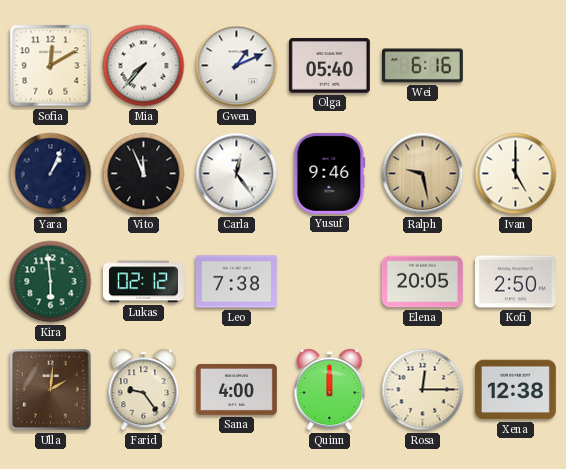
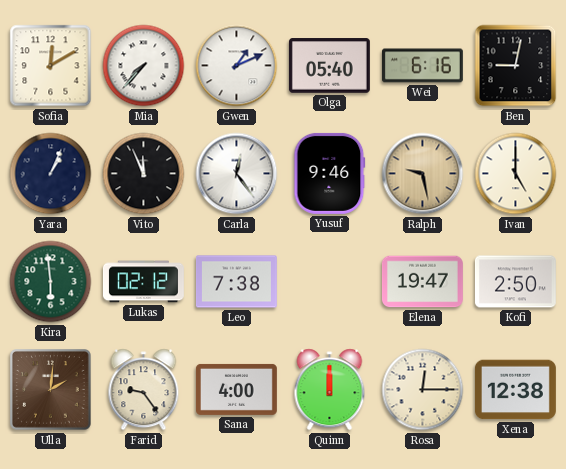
Ben: none -> 9:02 (516, 66)
Elena: 20:05 -> 19:47 (422, 282)
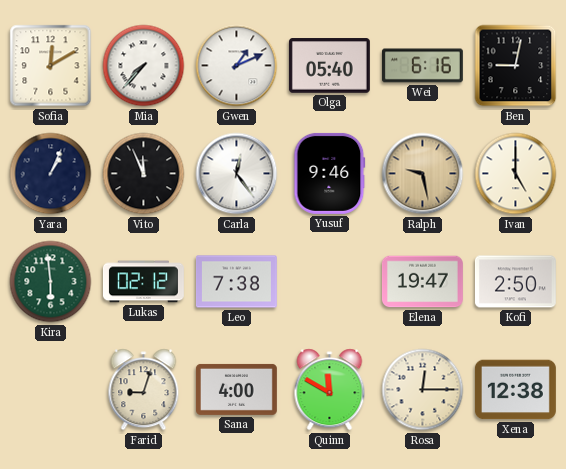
Ulla: 2:01 -> none (51, 390)
Farid: 9:24 -> 9:03 (144, 390)
Quinn: 12:00 -> 11:50 (330, 390)
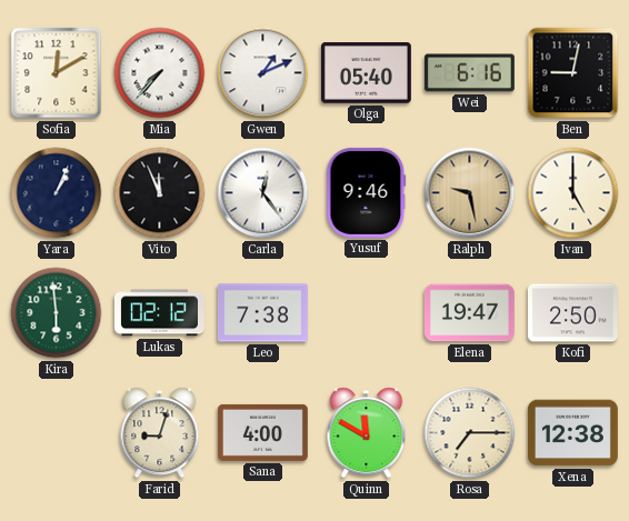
Rosa: 12:15 -> 7:15 (470, 433)
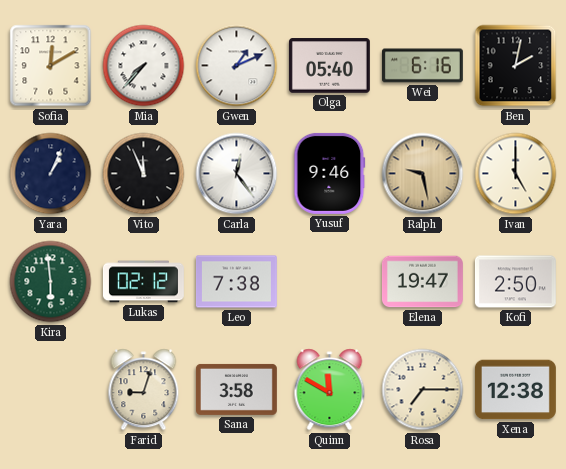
Ben: 9:02 -> 2:02 (516, 66)
Sana: 4:00 -> 3:58 (236, 389)
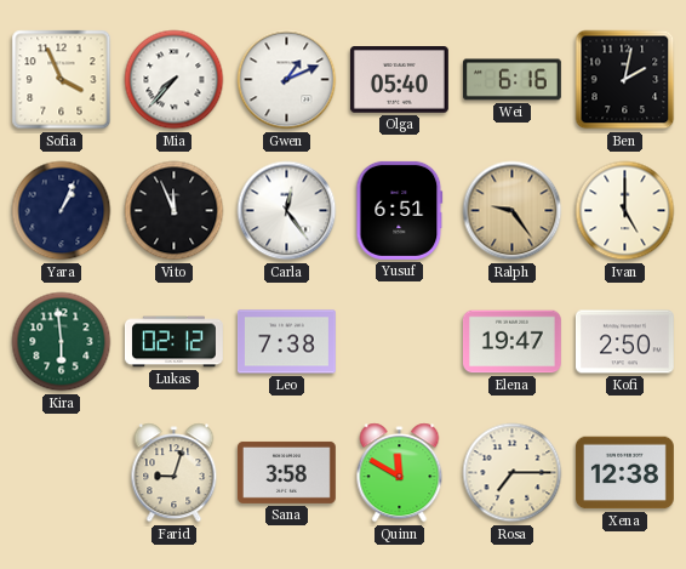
Sofia: 12:10 -> 3:56 (62, 80)
Yusuf: 9:46 -> 6:51 (400, 210)
Ralph: 9:28 -> 9:24 (513, 211)
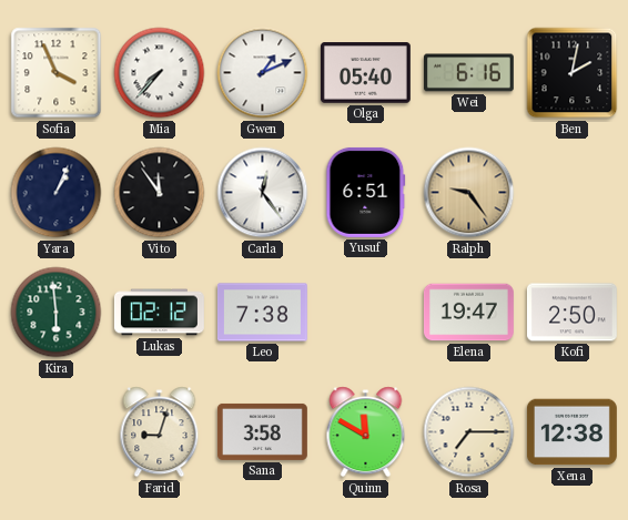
Vito: 11:56 -> 11:54 (160, 193)
Ivan: 5:00 -> none (625, 211)
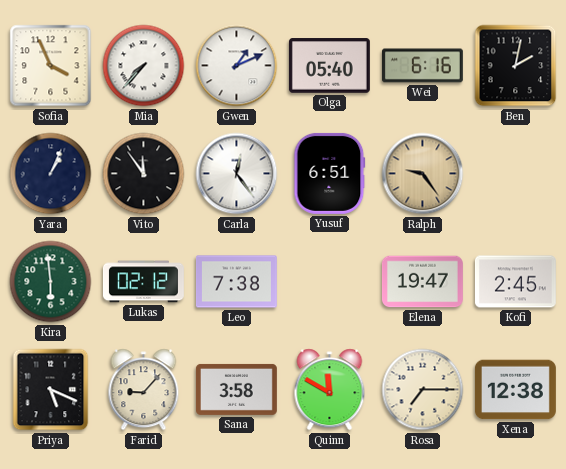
Kofi: 2:50 -> 2:45 (515, 282)
Priya: none -> 5:19 (51, 390)
Farid: 9:03 -> 9:07 (144, 390)
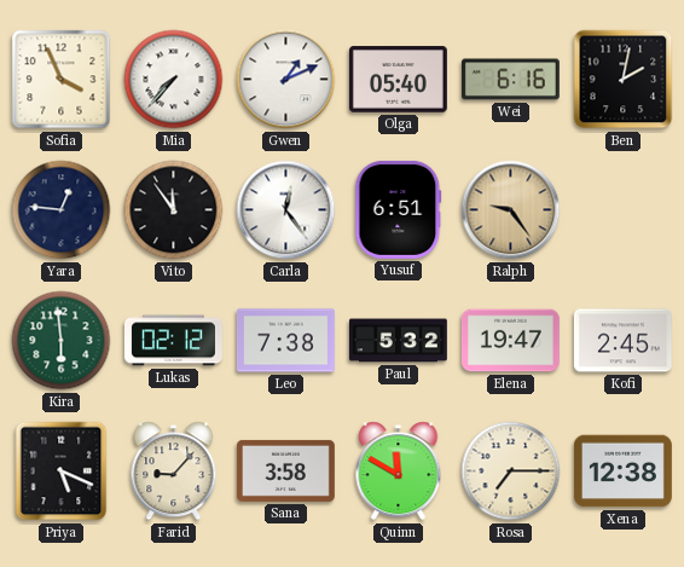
Yara: 1:04 -> 12:46 (62, 210)
Paul: none -> 5:32 (398, 341)
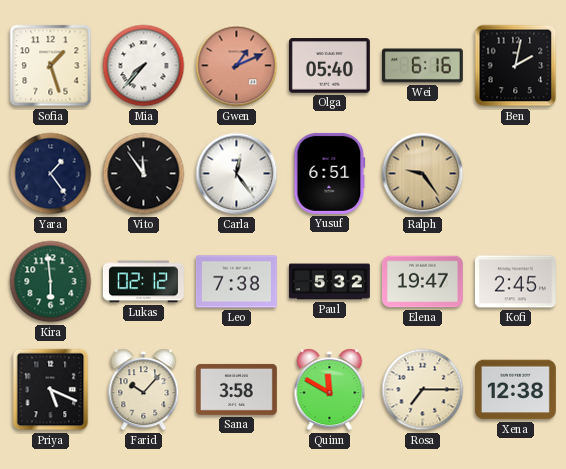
Sofia: 3:56 -> 1:27 (51, 66)
Gwen dial: white -> salmon (237, 66)
Yara: 12:46 -> 1:24 (51, 174)
Farid: 9:07 -> 10:07 (144, 390)
